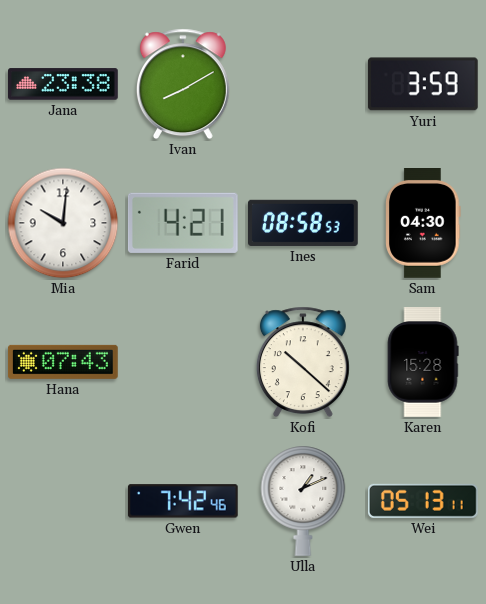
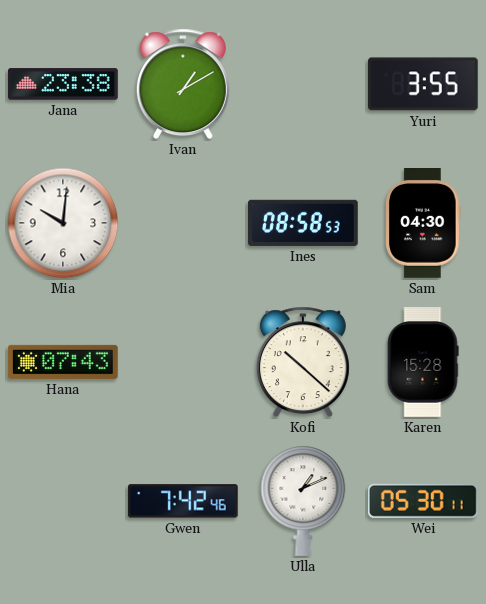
Ivan: 8:10 -> 1:10 (183, 84)
Yuri: 3:59 -> 3:55 (423, 84)
Farid: 4:21 -> none (183, 223)
Wei: 05:13 -> 05:30 (423, 501)
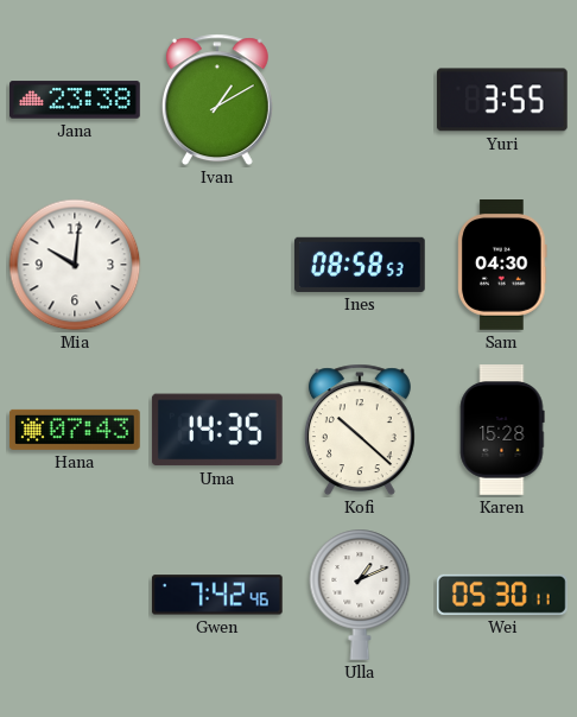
Uma: none -> 14:35 (217, 430)
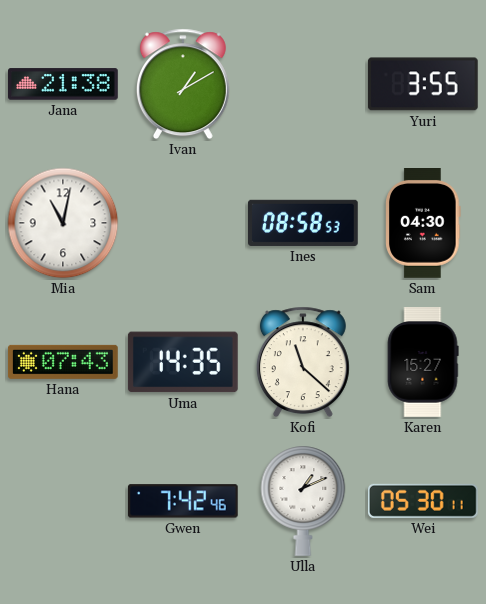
Jana: 23:38 -> 21:38 (64, 84)
Mia: 10:01 -> 11:02 (63, 223)
Kofi: 10:22 -> 11:22 (303, 362)
Karen: 15:28 -> 15:27 (423, 362)
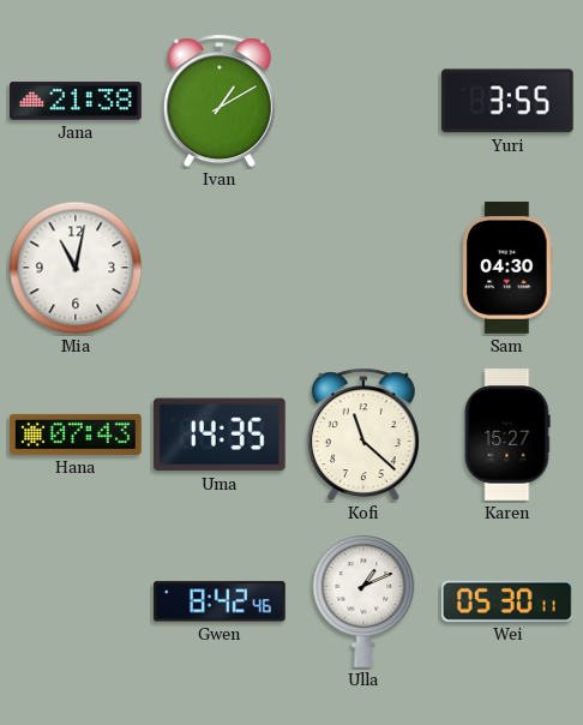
Ines: 08:58 -> none (304, 223)
Gwen: 7:42 -> 8:42 (220, 601)
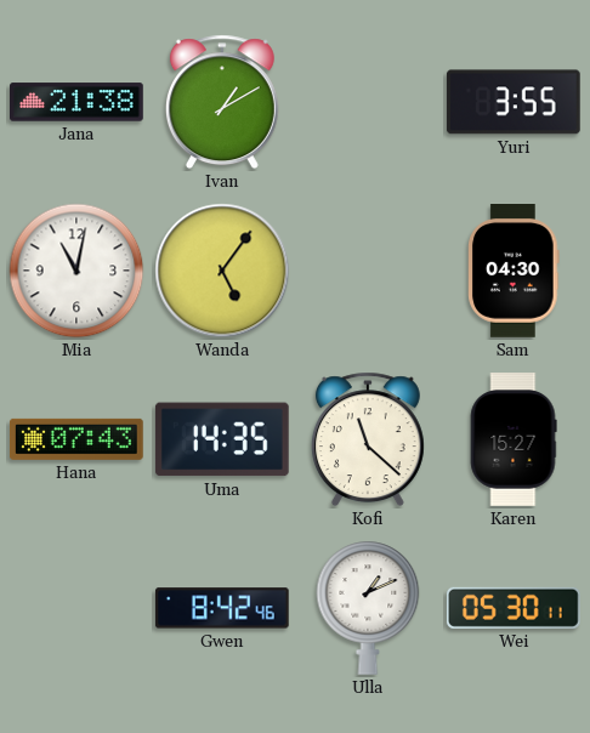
Wanda: none -> 5:06 (222, 271)
